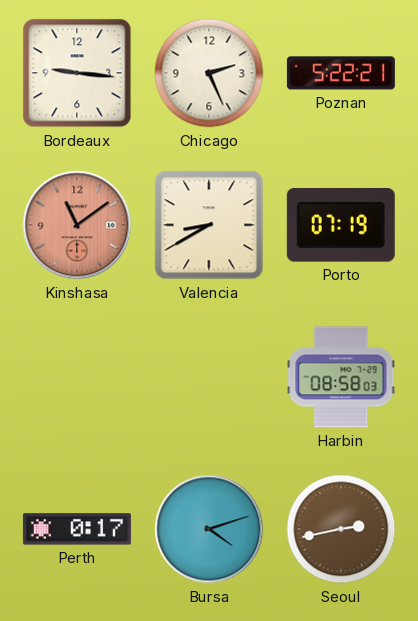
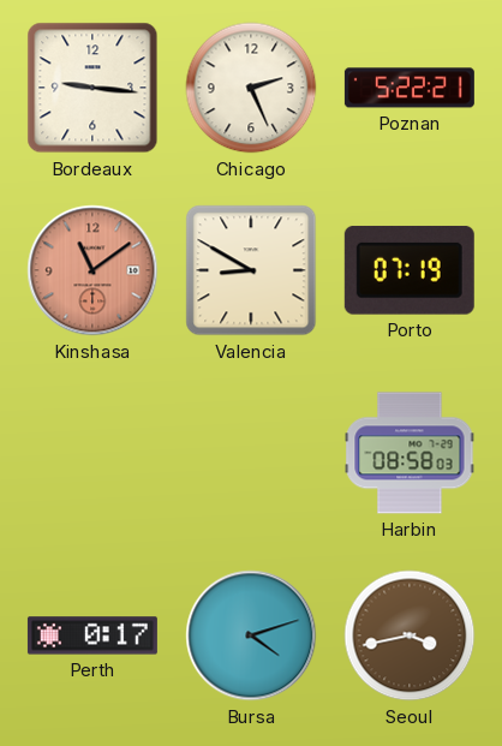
Valencia: 8:40 -> 8:50 (251, 270)
Seoul: 2:43 -> 3:43 (410, 635)
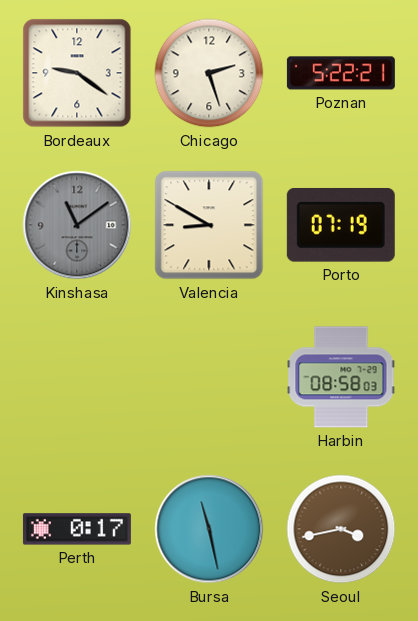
Bordeaux: 9:16 -> 9:21 (77, 73)
Chicago: 2:26 -> 2:27 (209, 73)
Kinshasa dial: salmon -> grey (77, 225)
Bursa: 4:12 -> 11:28 (209, 529)
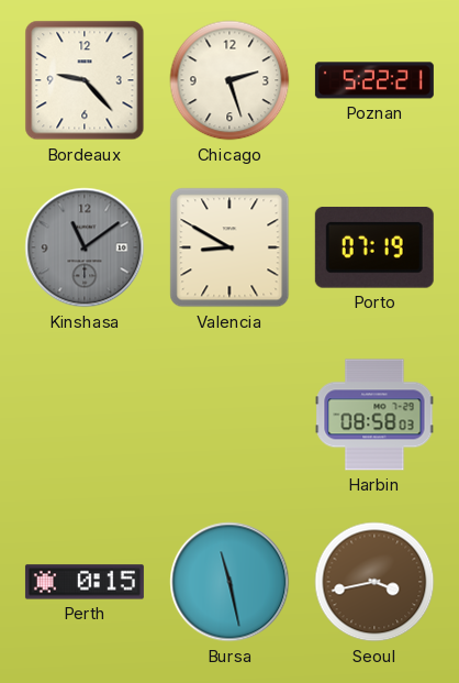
Bordeaux: 9:21 -> 9:23 (85, 80)
Perth: 0:17 -> 0:15 (85, 582)
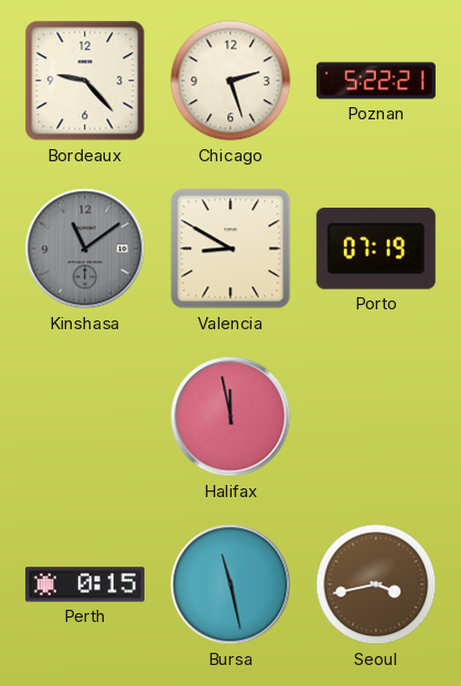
Halifax: none -> 11:58 (230, 416)
Harbin: 08:58 -> none (374, 415)
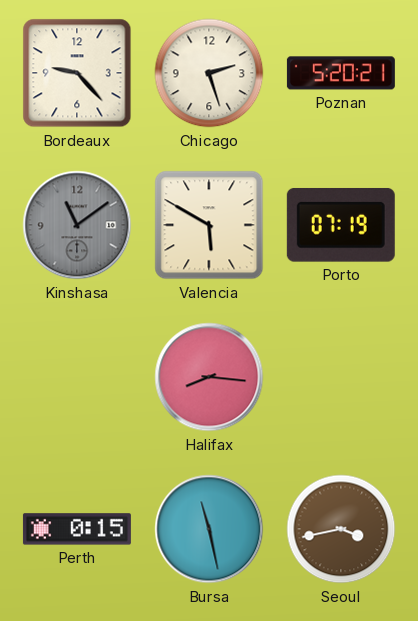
Poznan: 5:22 -> 5:20 (341, 73)
Valencia: 8:50 -> 5:50 (209, 225)
Halifax: 11:58 -> 8:16 (209, 377)
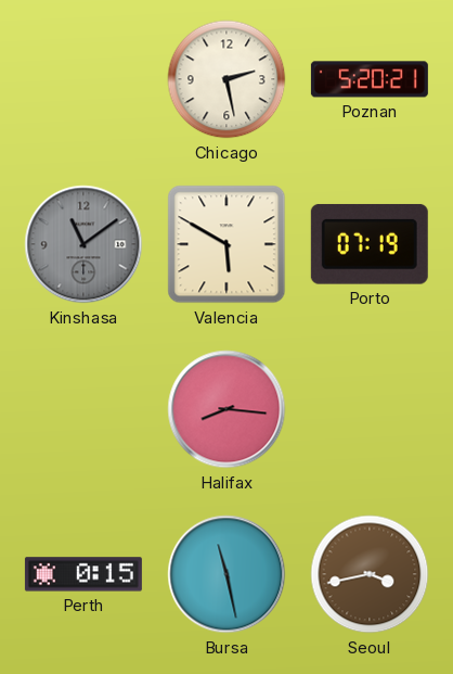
Bordeaux: 9:23 -> none (77, 73)
Chicago: 2:27 -> 2:28 (226, 79)
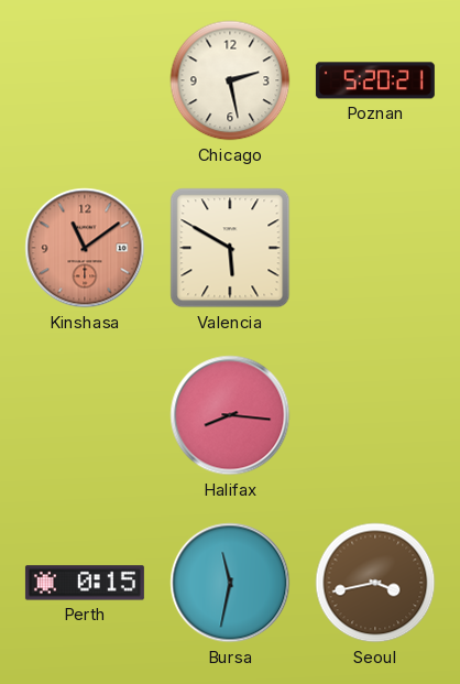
Kinshasa dial: grey -> salmon (85, 248)
Porto: 07:19 -> none (370, 244)
Bursa: 11:28 -> 11:32 (230, 583)
